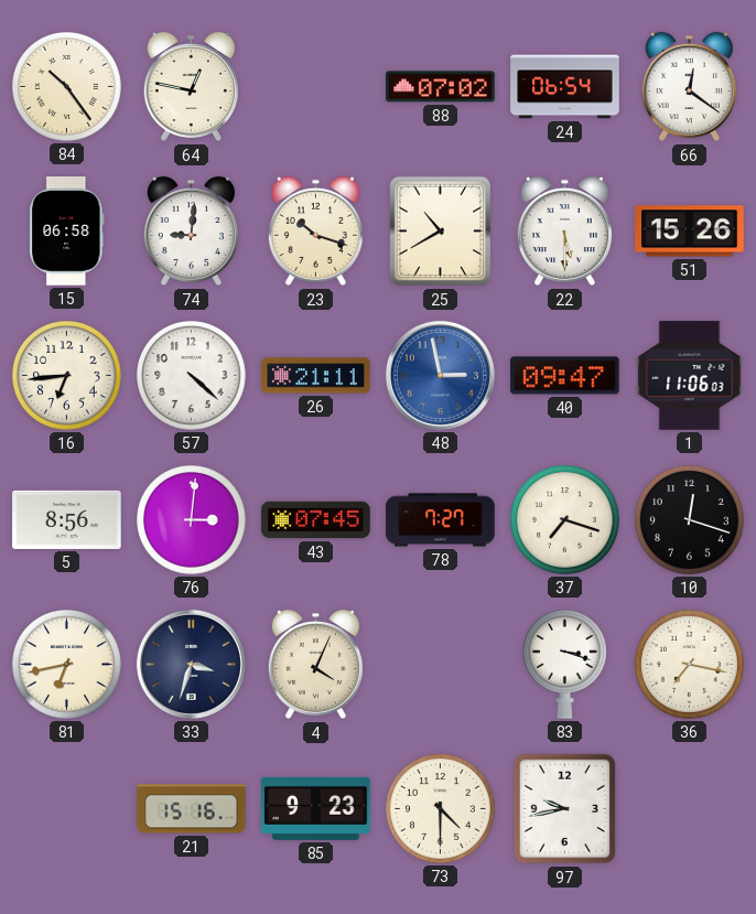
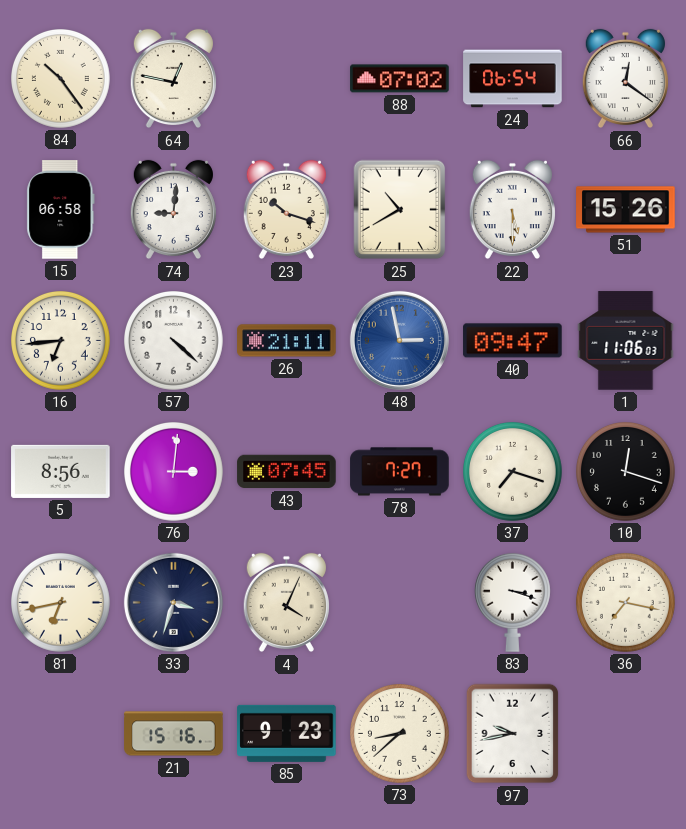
73: 4:30 -> 8:38 (400, 734)
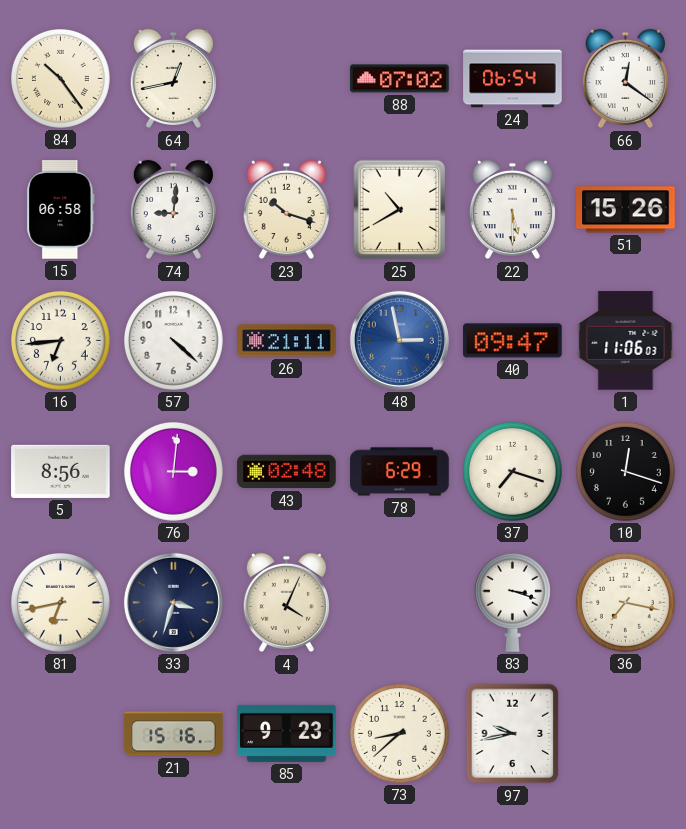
64: 12:47 -> 12:43 (173, 79)
43: 07:45 -> 02:48 (287, 472)
78: 7:27 -> 6:29 (400, 472)
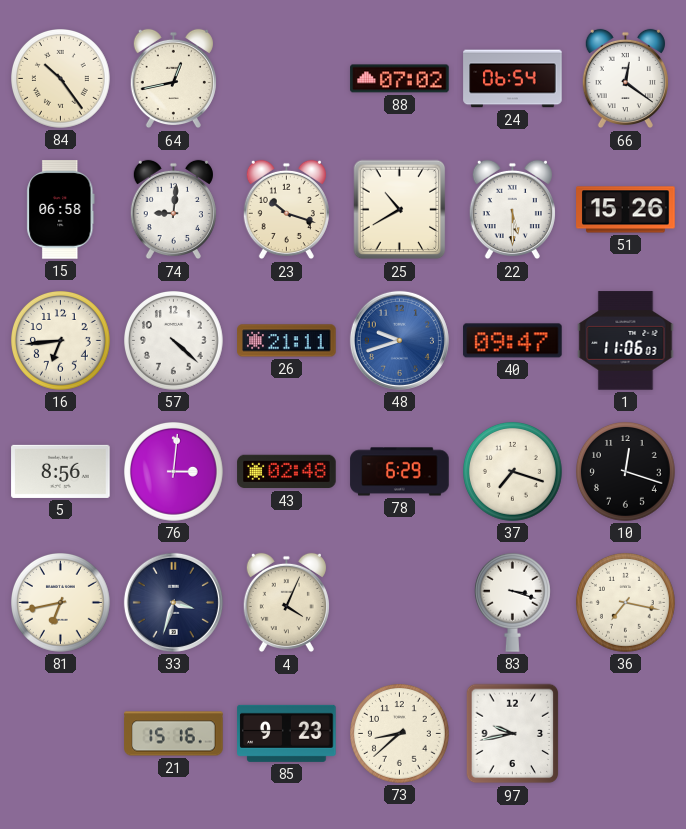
48: 2:58 -> 9:42 (399, 340)
